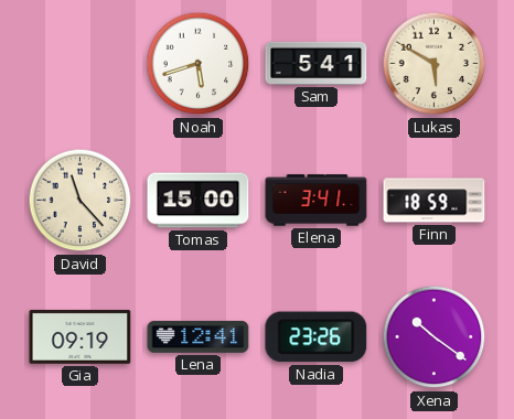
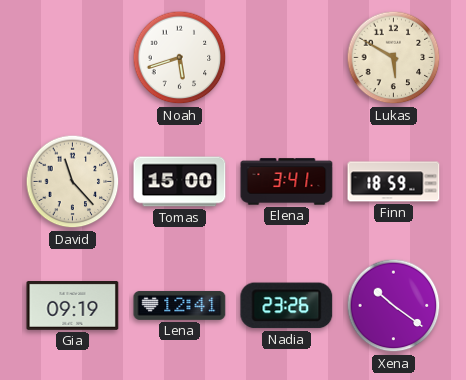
Sam: 5:41 -> none (317, 63)
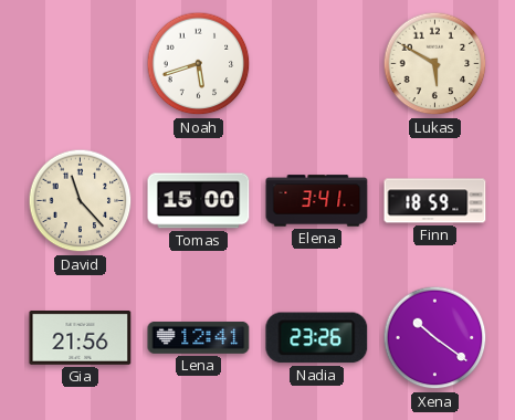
Gia: 09:19 -> 21:56 (81, 338)
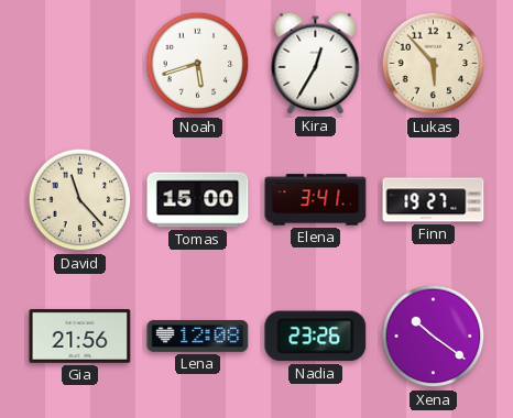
Kira: none -> 12:35 (316, 63)
Lukas: 5:50 -> 5:53 (434, 64)
Finn: 18:59 -> 19:27 (434, 200)
Lena: 12:41 -> 12:08 (198, 335)
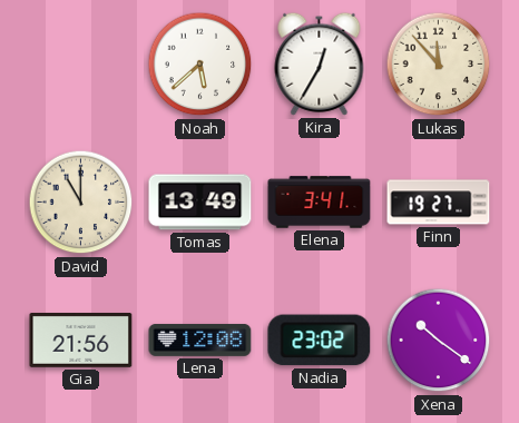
Noah: 5:42 -> 5:38 (200, 65)
Lukas: 5:53 -> 11:53 (439, 65)
David: 11:23 -> 11:00 (81, 203)
Tomas: 15:00 -> 13:49 (200, 203)
Nadia: 23:26 -> 23:02 (320, 341)
